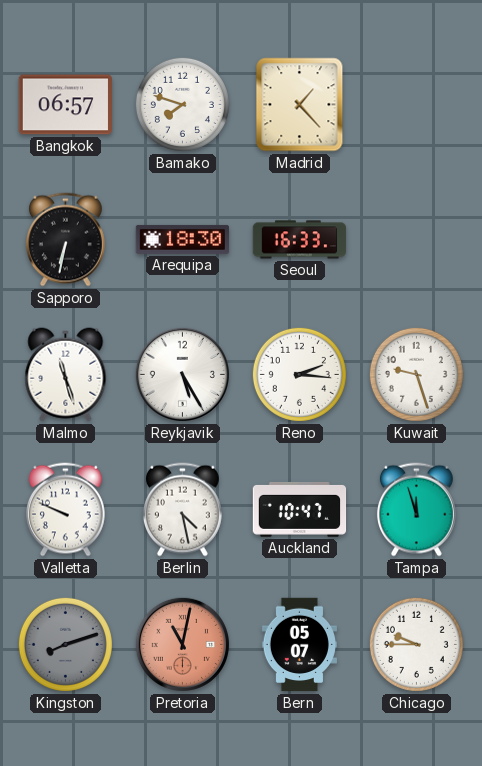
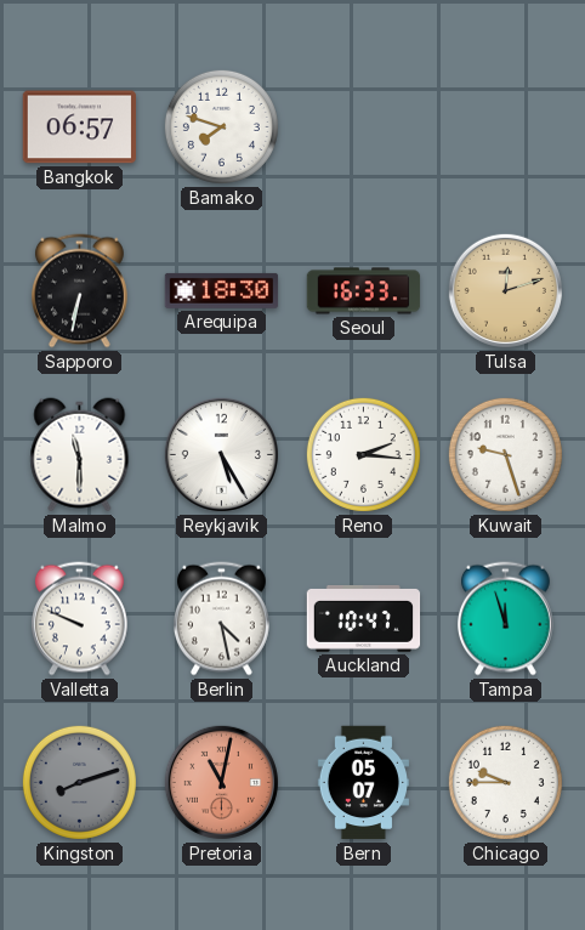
Madrid: 1:23 -> none (300, 105)
Tulsa: none -> 12:12 (505, 290)
Malmo: 11:27 -> 11:30 (80, 455)
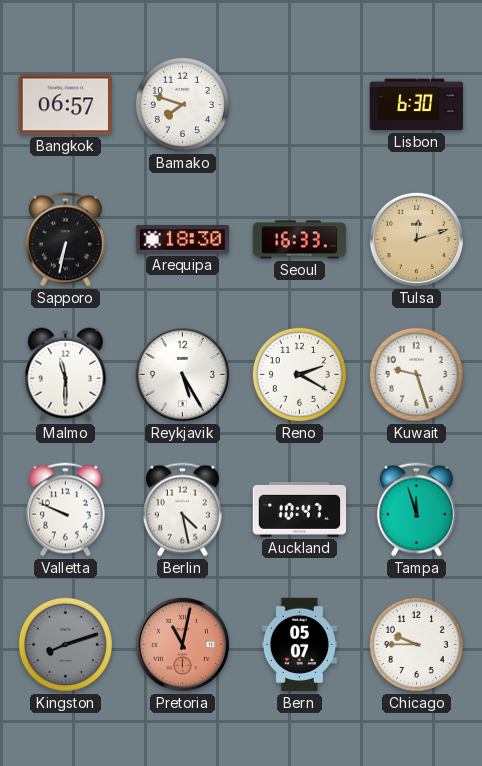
Lisbon: none -> 6:30 (417, 105)
Reno: 2:16 -> 2:20 (299, 374)
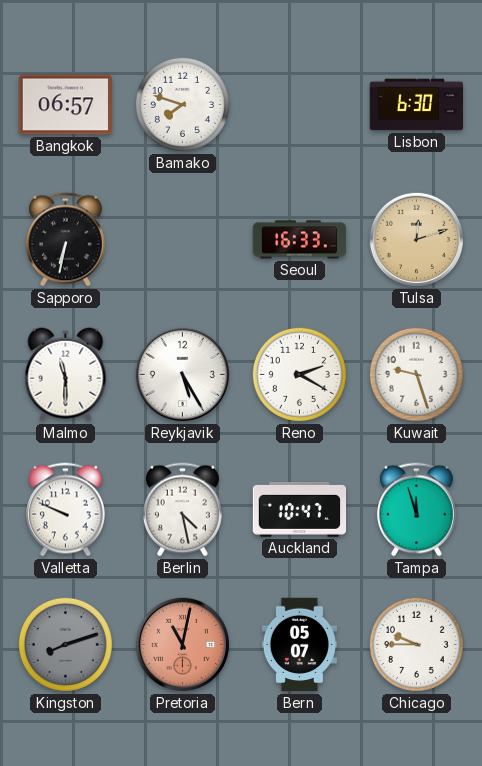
Arequipa: 18:30 -> none (183, 239)
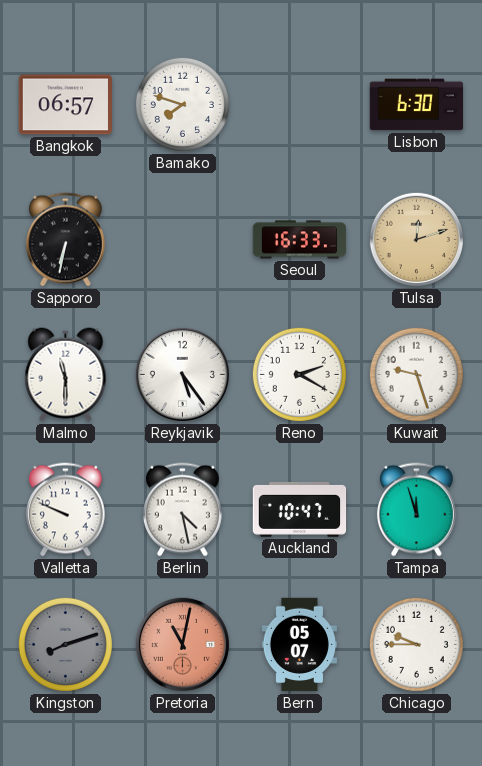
Reykjavik: 5:25 -> 5:24 (182, 374)
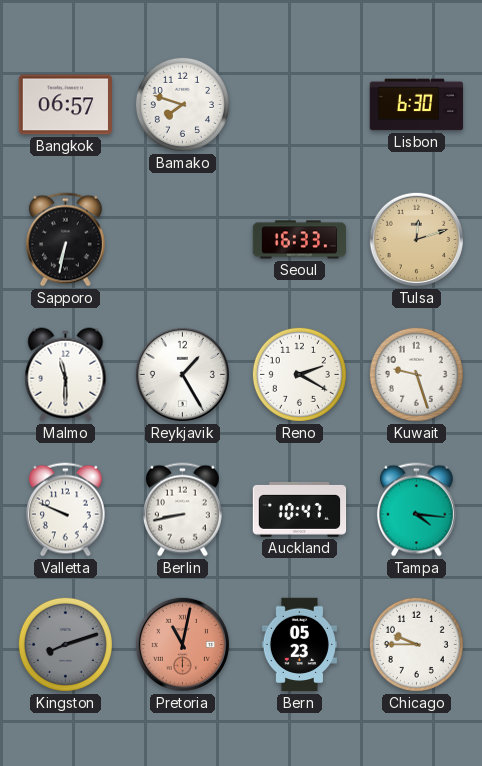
Reykjavik: 5:24 -> 1:25 (182, 374)
Berlin: 4:28 -> 8:43 (182, 510)
Tampa: 11:57 -> 4:16 (416, 510)
Bern: 05:07 -> 05:23 (299, 645)
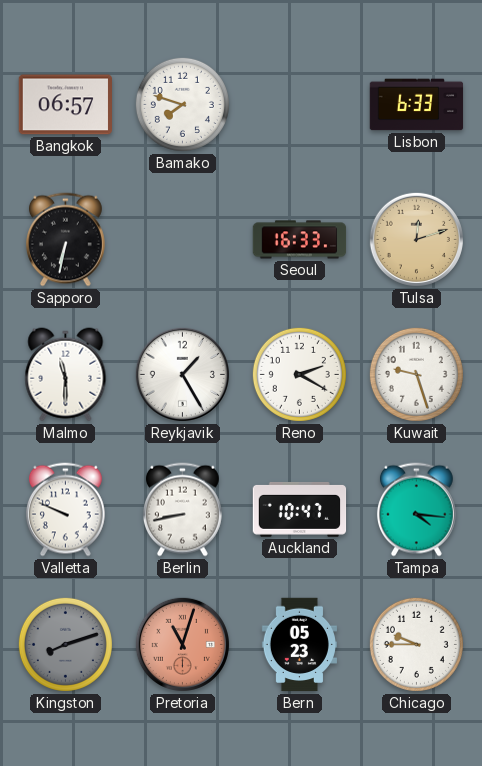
Lisbon: 6:30 -> 6:33 (417, 105)
Pretoria: 11:02 -> 11:03 (182, 644)
